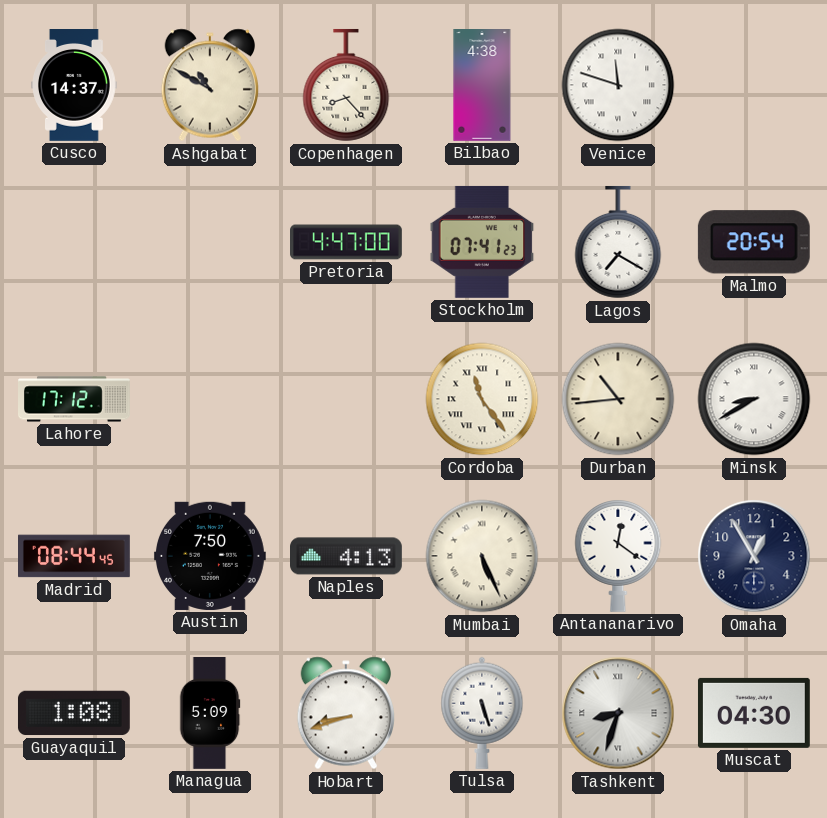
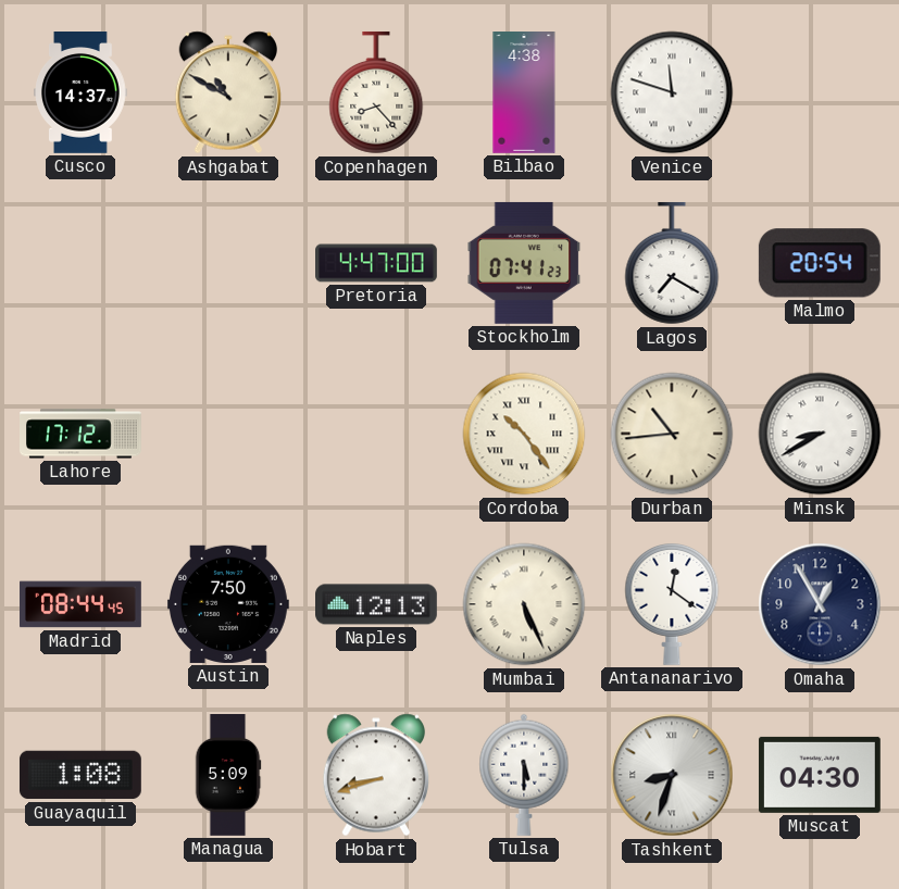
Cordoba: 11:24 -> 10:24 (524, 434)
Naples: 4:13 -> 12:13 (377, 604)
Tulsa: 5:27 -> 5:30 (524, 775)
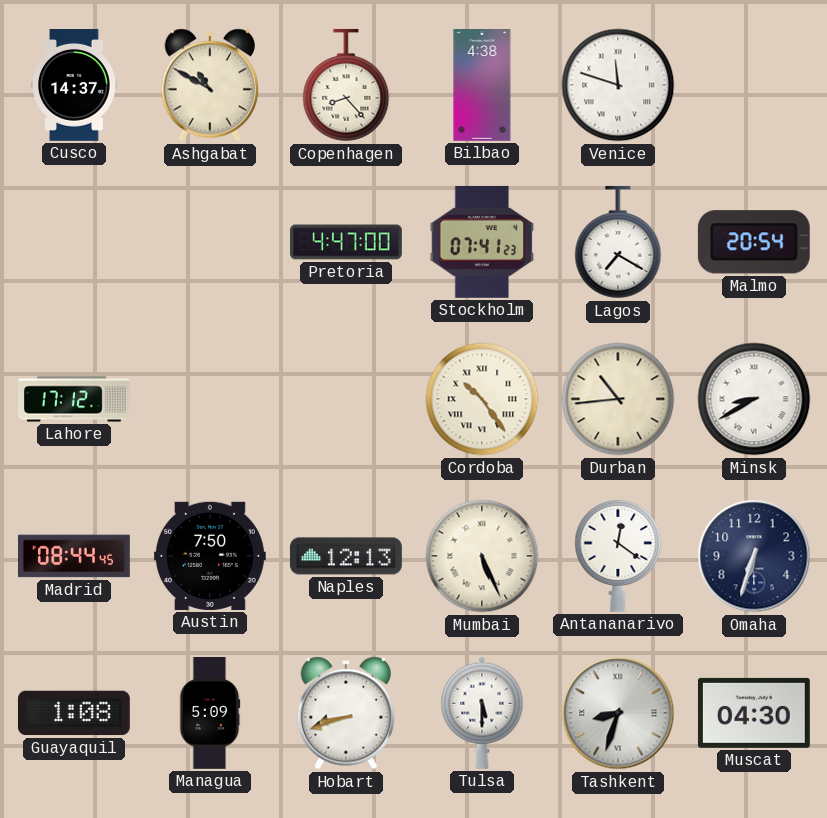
Omaha: 12:55 -> 6:33 (754, 556)
